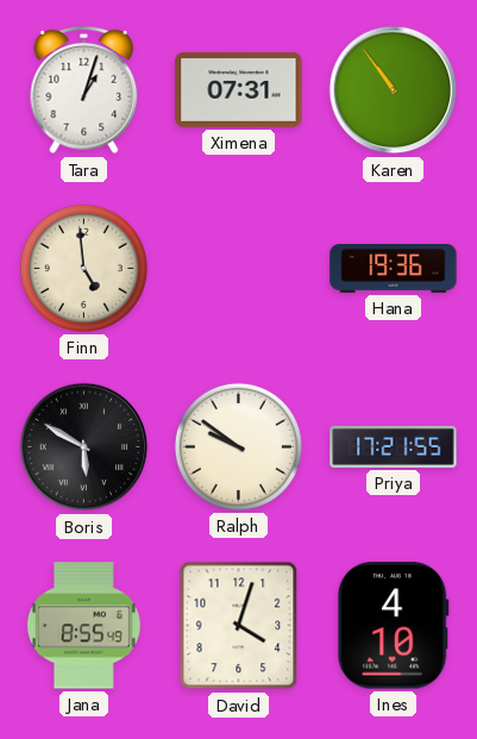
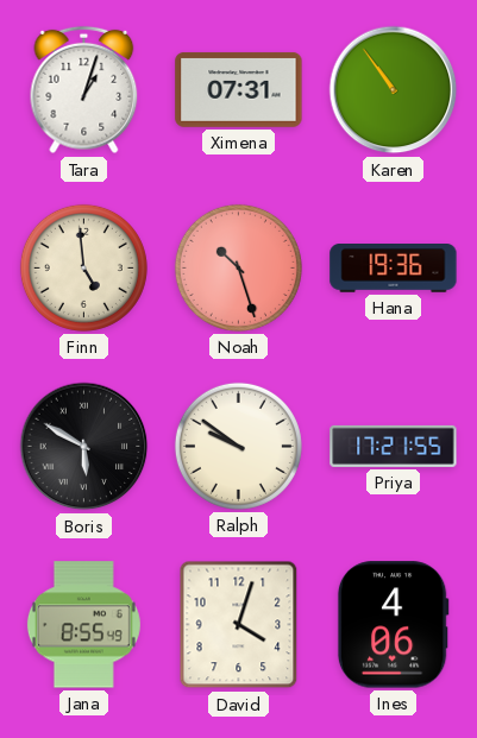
Noah: none -> 10:27 (238, 267)
Ines: 4:10 -> 4:06 (393, 625)
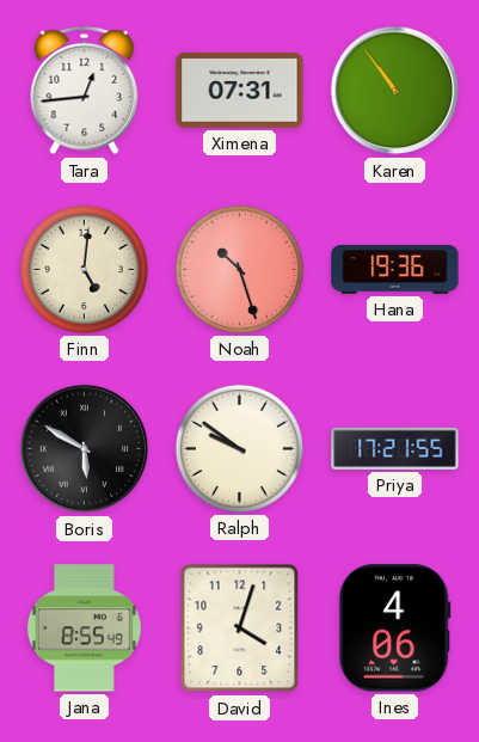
Tara: 1:03 -> 12:44 (85, 91)
Finn: 4:59 -> 5:01 (84, 269)
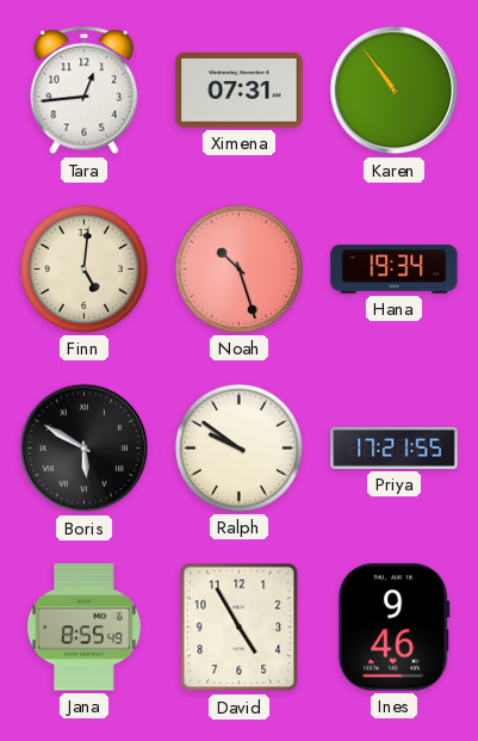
Hana: 19:36 -> 19:34 (395, 270)
David: 4:03 -> 4:55 (240, 628)
Ines: 4:06 -> 9:46 (393, 628)
